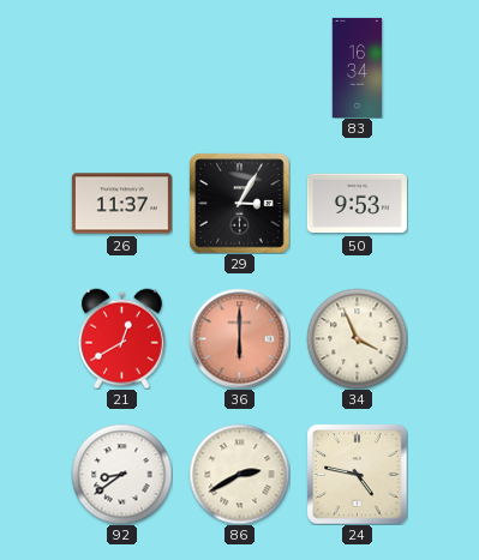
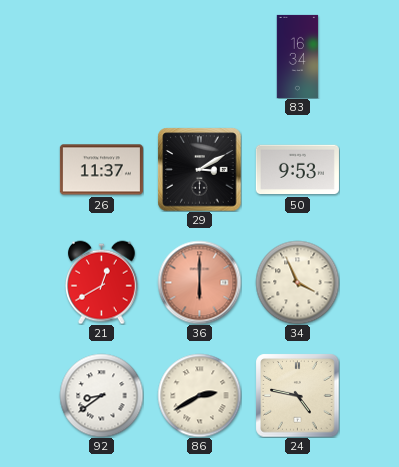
29: 3:05 -> 3:10 (199, 169)
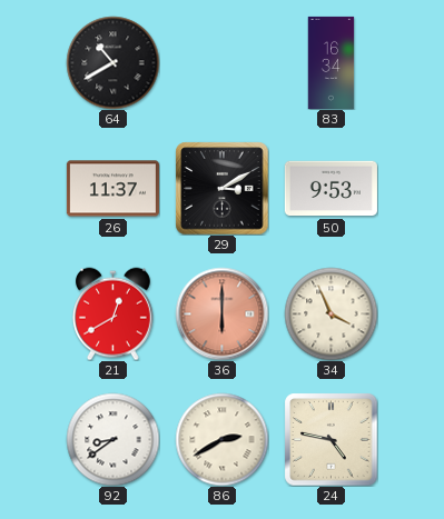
64: none -> 10:40 (112, 62)
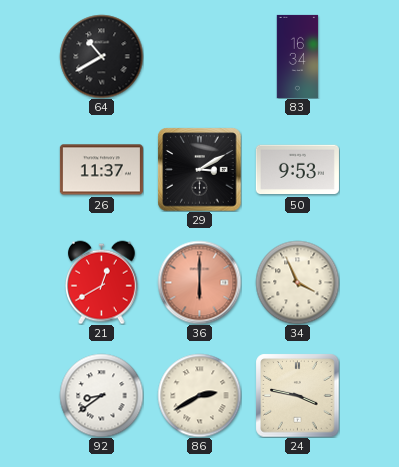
24: 4:47 -> 3:47 (297, 395)
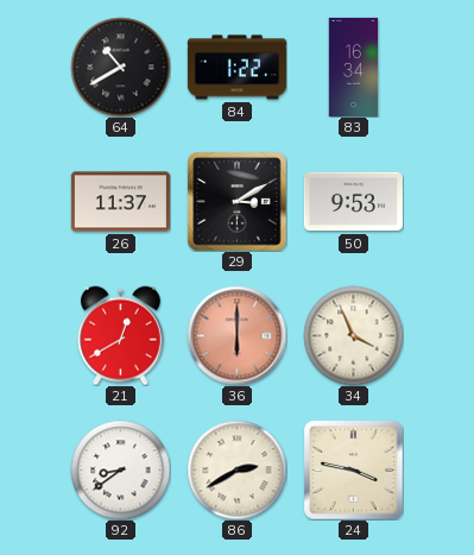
84: none -> 1:22 (236, 68)
